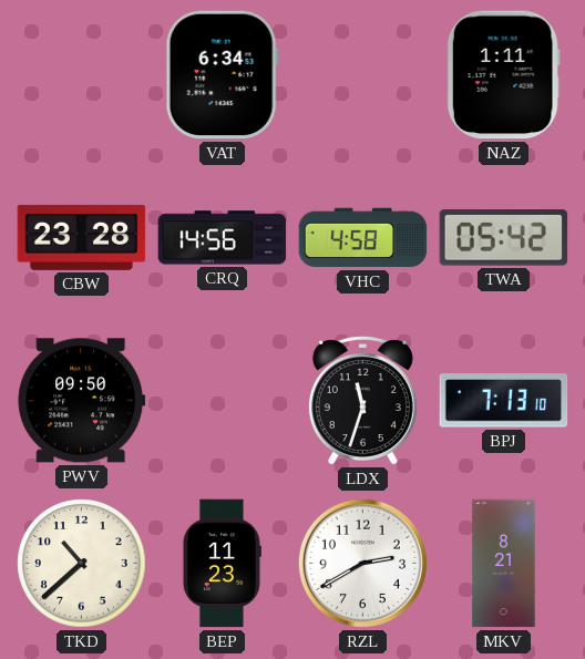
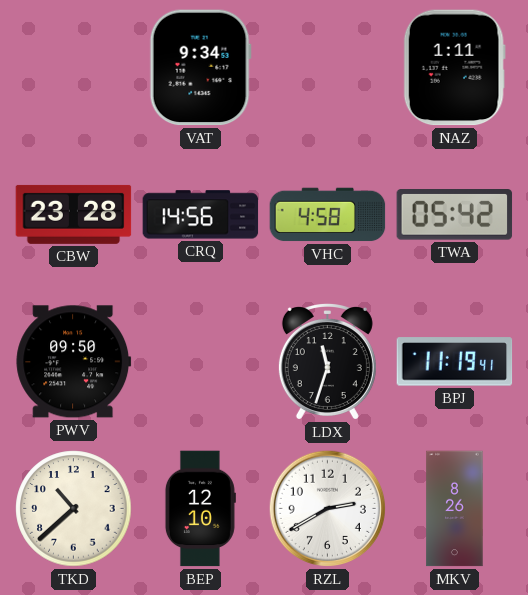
VAT: 6:34 -> 9:34 (200, 68)
BPJ: 7:13 -> 11:19 (455, 362)
BEP: 11:23 -> 12:10 (200, 509)
MKV: 8:21 -> 8:26 (455, 509)
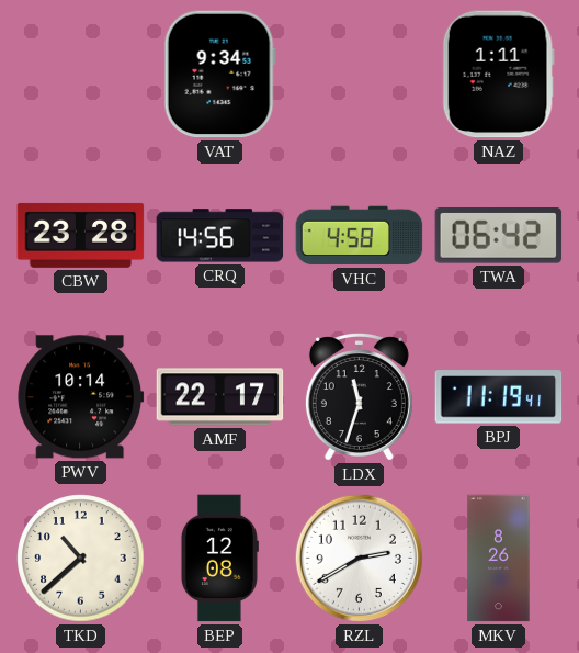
TWA: 05:42 -> 06:42 (499, 236)
PWV: 09:50 -> 10:14 (81, 397)
AMF: none -> 22:17 (220, 397)
BEP: 12:10 -> 12:08 (219, 559)
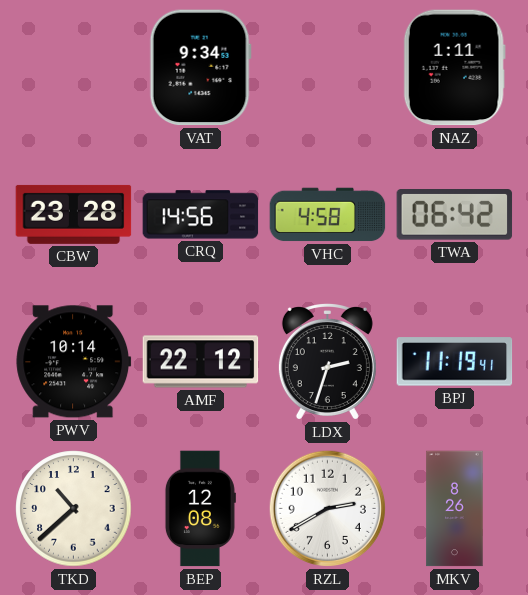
AMF: 22:17 -> 22:12 (201, 362)
LDX: 11:33 -> 2:33 (327, 362)
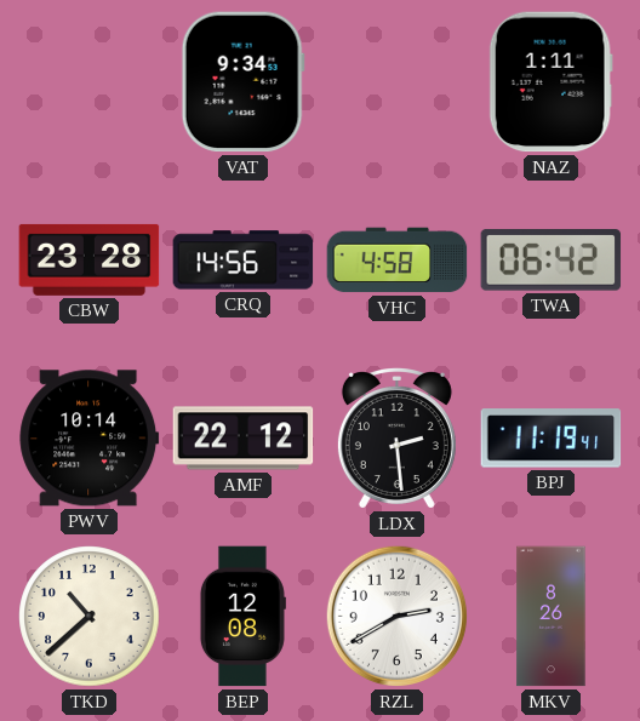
LDX: 2:33 -> 2:29 (396, 439)
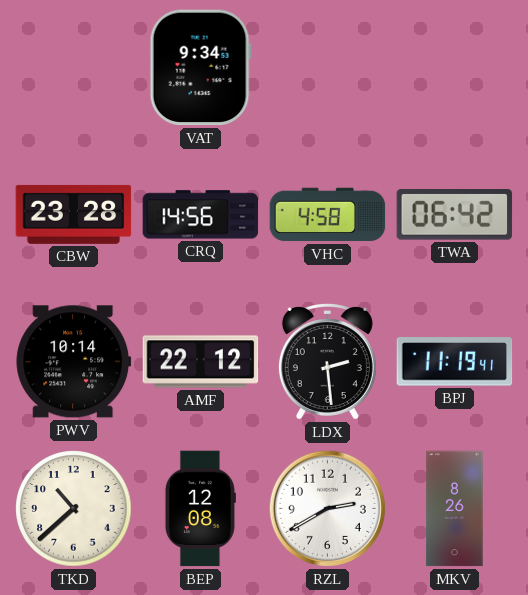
NAZ: 1:11 -> none (550, 82)
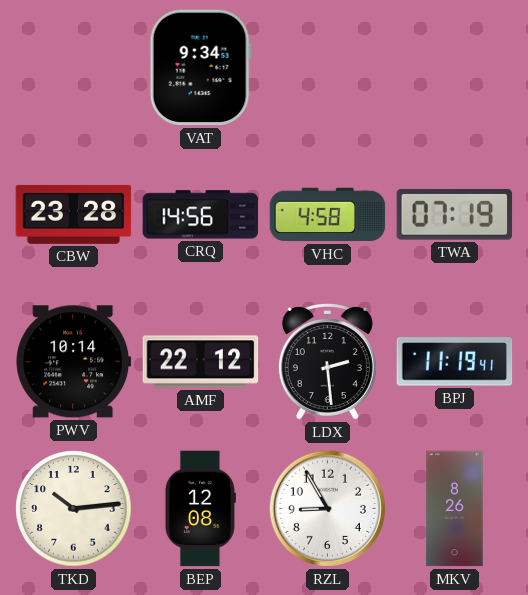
TWA: 06:42 -> 07:19 (455, 215)
TKD: 10:38 -> 10:14 (74, 509)
RZL: 2:40 -> 8:55 (327, 508)
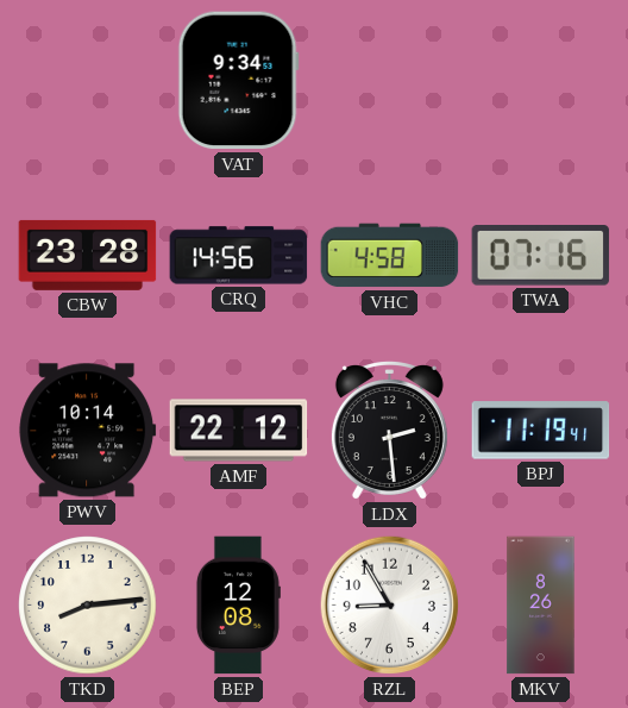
TWA: 07:19 -> 07:16 (541, 256)
TKD: 10:14 -> 8:14 (88, 606)
